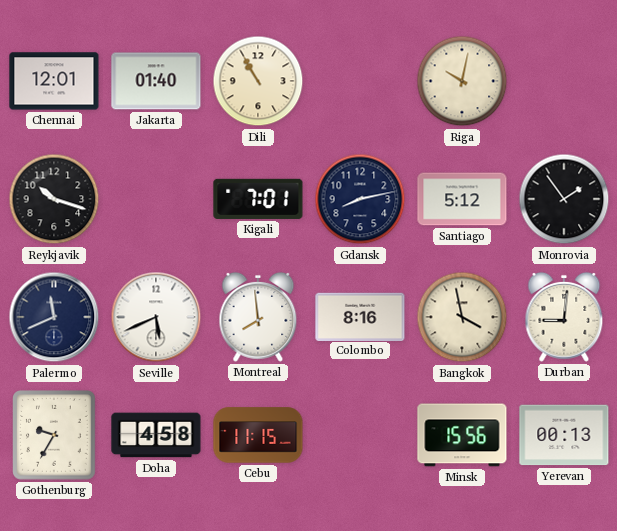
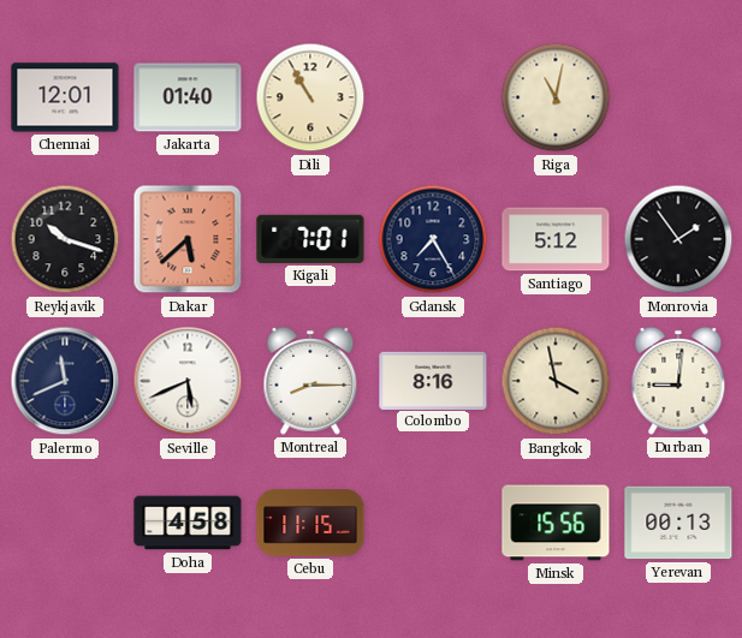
Riga: 10:02 -> 11:02 (556, 97)
Dakar: none -> 5:38 (188, 239)
Gdansk: 8:13 -> 7:25 (433, 239)
Montreal: 7:59 -> 8:15 (310, 381)
Gothenburg: 9:35 -> none (55, 435)
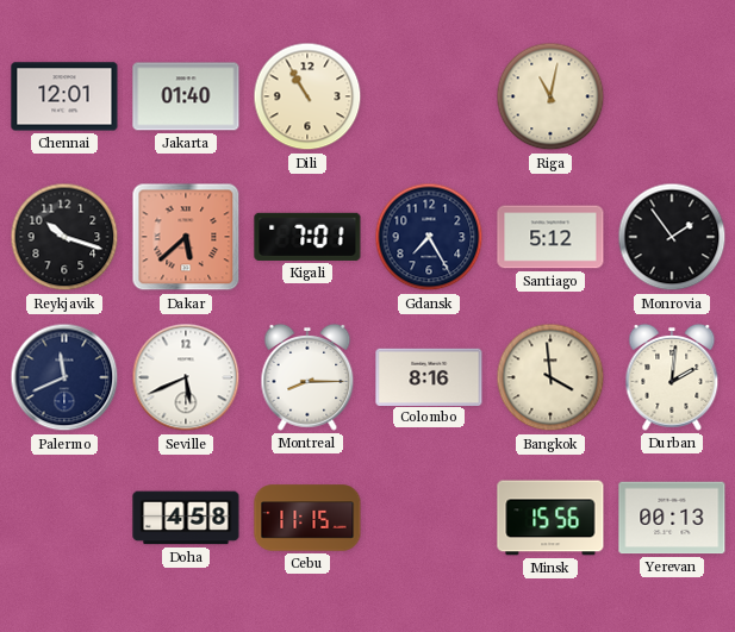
Bangkok: 3:58 -> 3:59 (550, 377)
Durban: 9:01 -> 2:01 (672, 377)
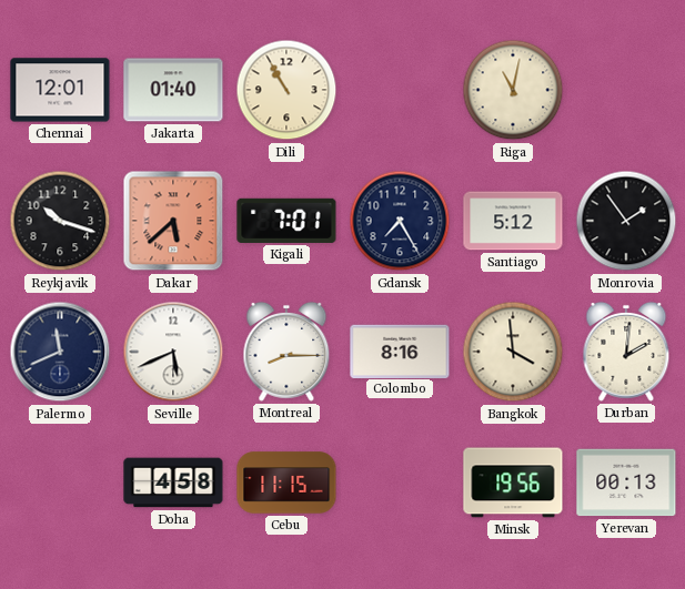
Minsk: 15:56 -> 19:56 (513, 483)
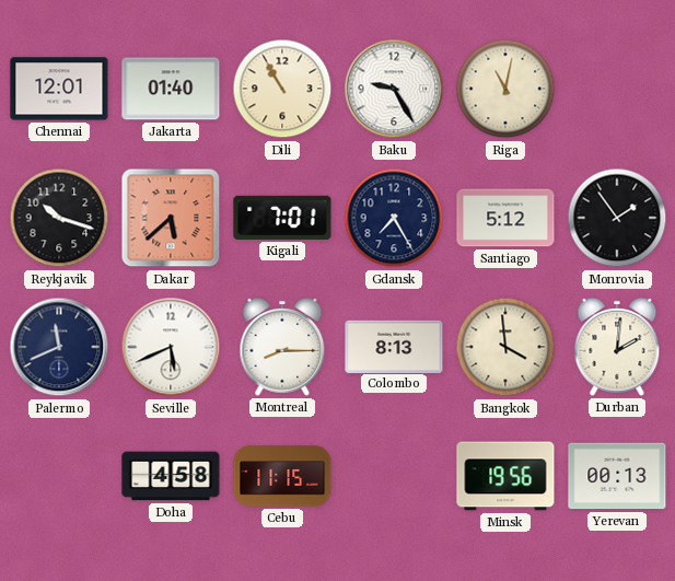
Baku: none -> 9:25 (394, 89)
Colombo: 8:16 -> 8:13 (394, 346)
